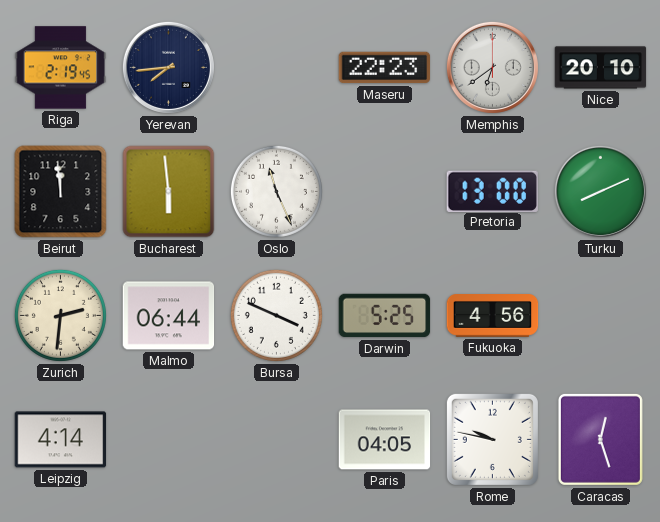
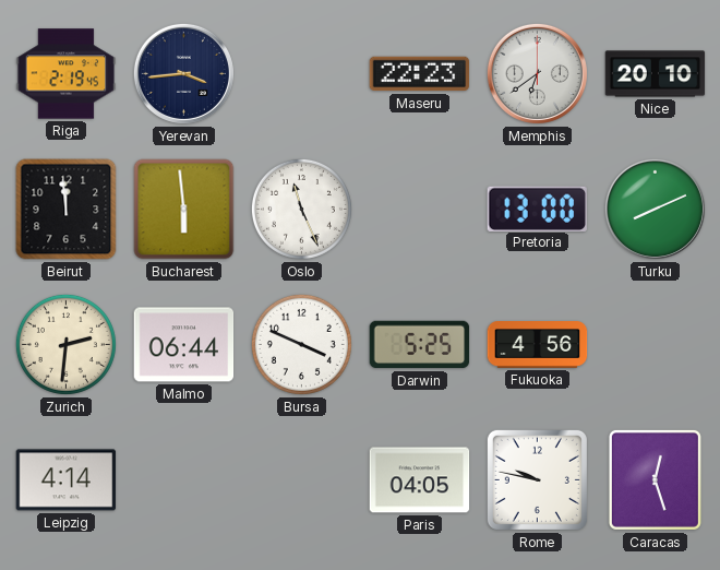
Yerevan: 7:44 -> 3:44 (183, 73)
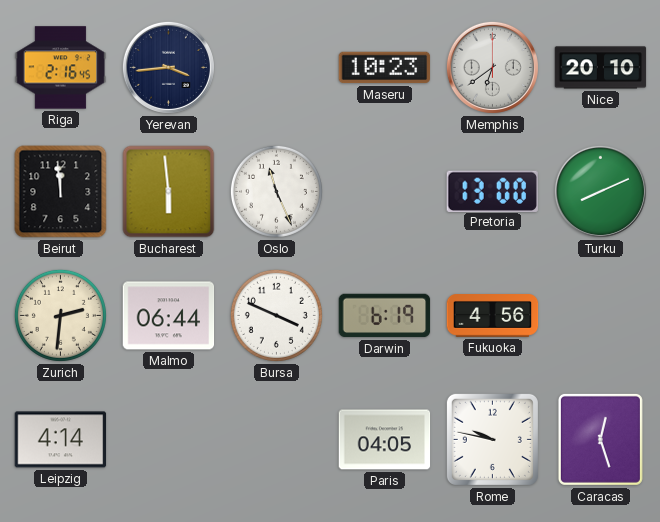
Riga: 2:19 -> 2:16 (61, 68)
Maseru: 22:23 -> 10:23 (385, 68)
Darwin: 5:25 -> 6:19 (385, 316)
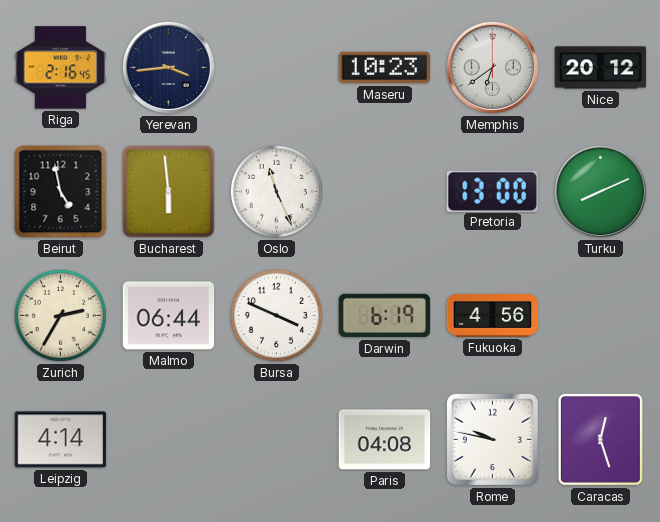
Nice: 20:10 -> 20:12 (601, 68)
Beirut: 11:59 -> 4:58 (61, 192)
Zurich: 2:31 -> 2:35 (60, 315)
Paris: 04:05 -> 04:08 (385, 440)
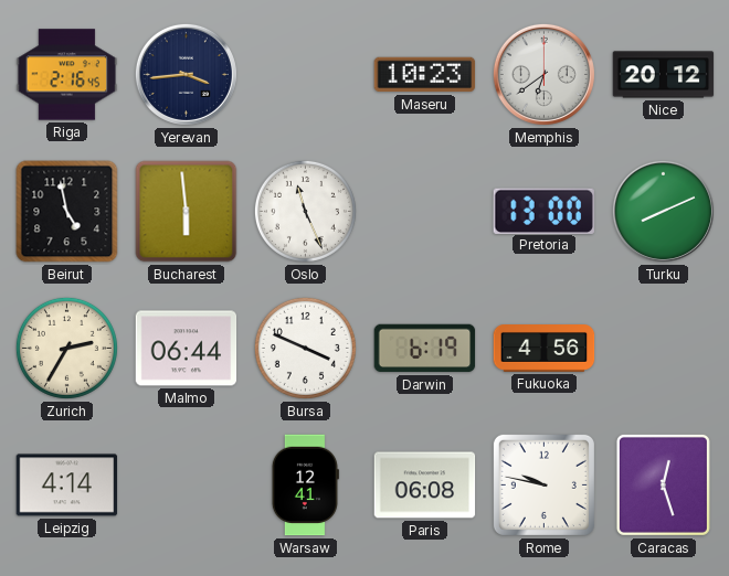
Warsaw: none -> 12:41 (305, 486)
Paris: 04:08 -> 06:08 (425, 486)
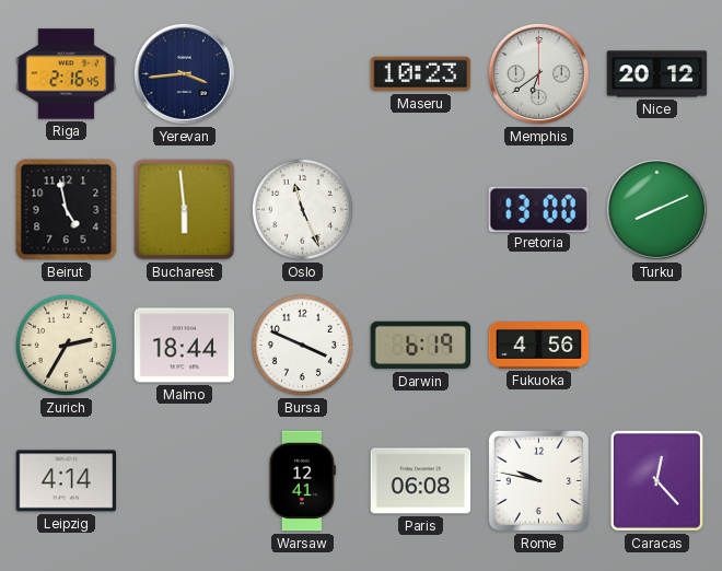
Malmo: 06:44 -> 18:44 (185, 346)
Caracas: 12:27 -> 12:23 (656, 480)
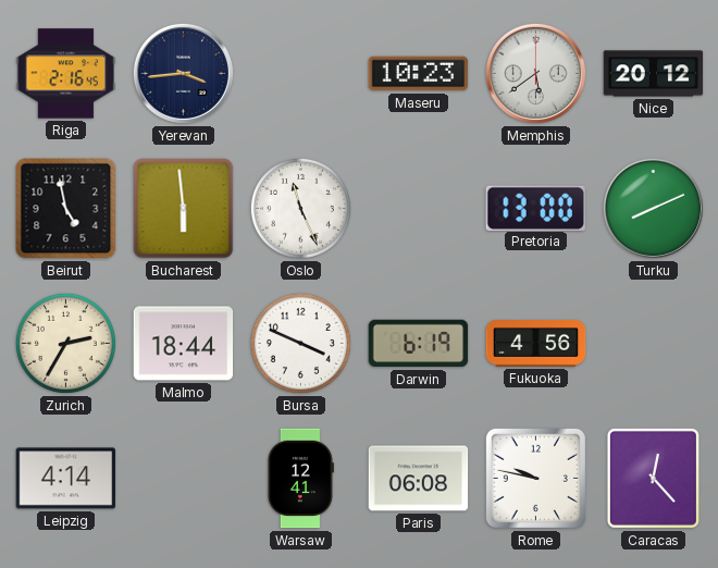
Memphis: 6:39 -> 5:39 (535, 73)
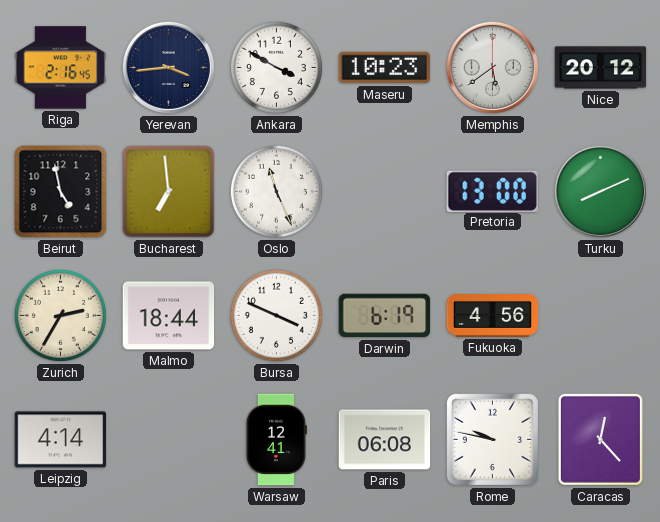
Ankara: none -> 3:50 (276, 67)
Bucharest: 5:59 -> 6:59 (169, 192)
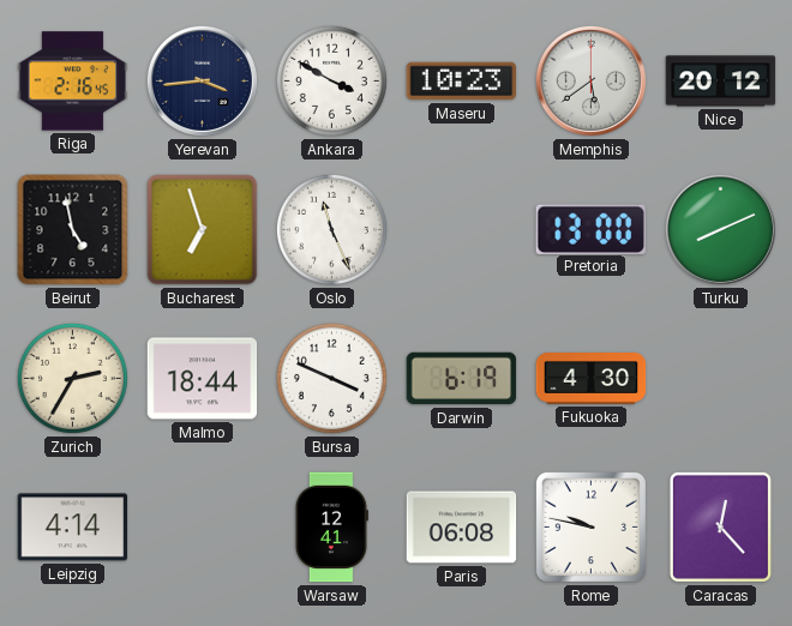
Bucharest: 6:59 -> 6:57 (203, 230)
Fukuoka: 4:56 -> 4:30 (592, 379)
